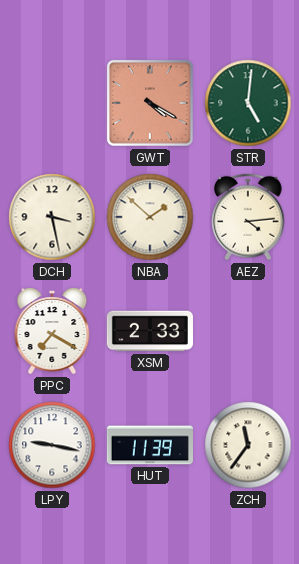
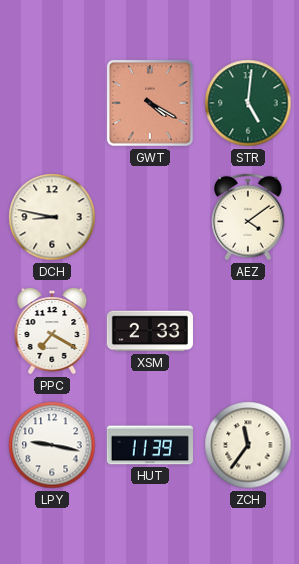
DCH: 3:28 -> 8:47 (52, 217)
NBA: 1:52 -> none (150, 217)
AEZ: 4:14 -> 4:09 (249, 217)
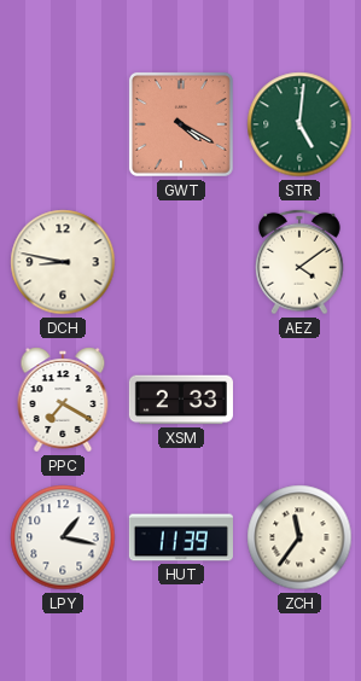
LPY: 9:17 -> 1:17 (63, 537)
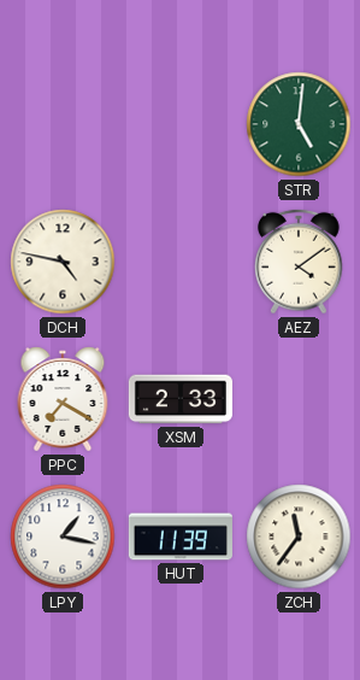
GWT: 4:20 -> none (181, 124)
DCH: 8:47 -> 4:47 (63, 262)
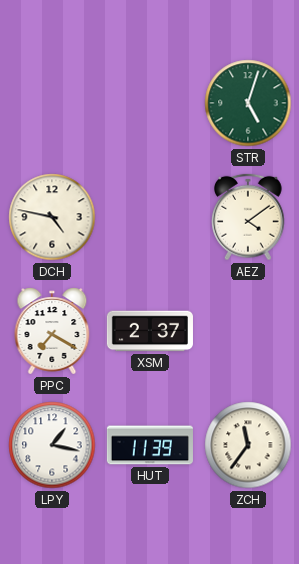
STR: 5:01 -> 5:03 (248, 103)
XSM: 2:33 -> 2:37 (150, 331)
